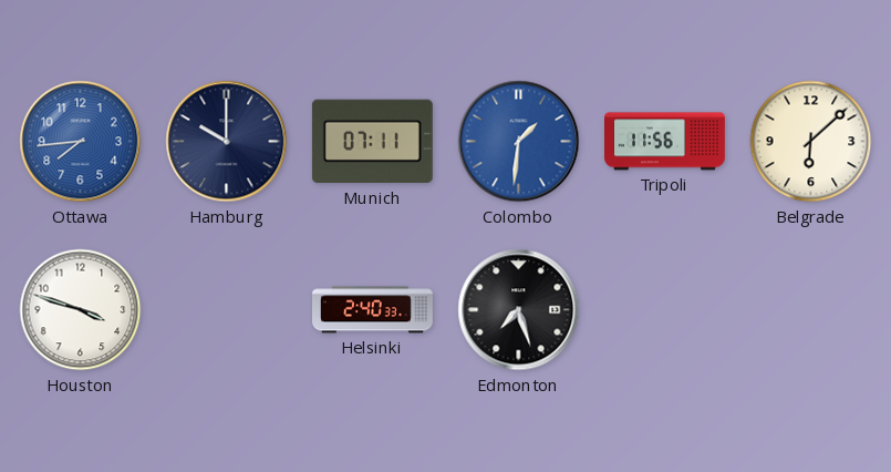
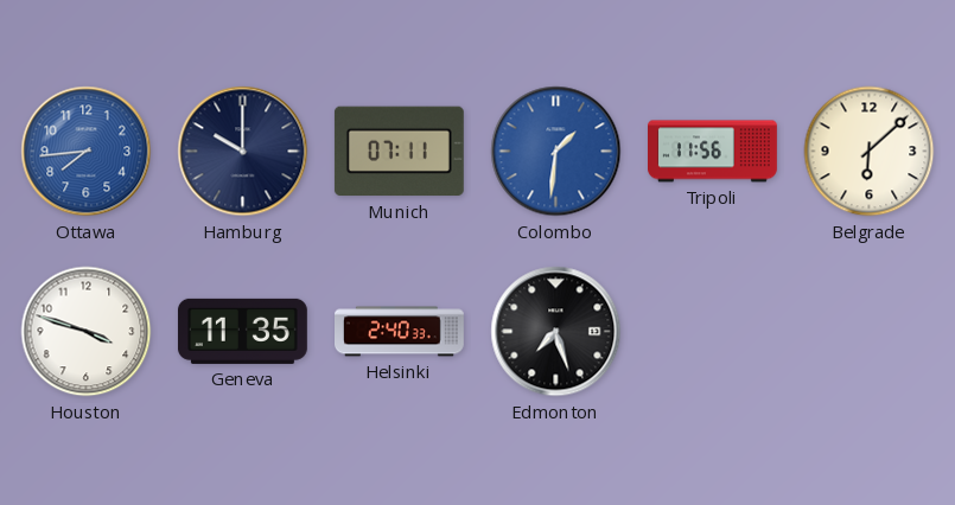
Geneva: none -> 11:35 (242, 331)
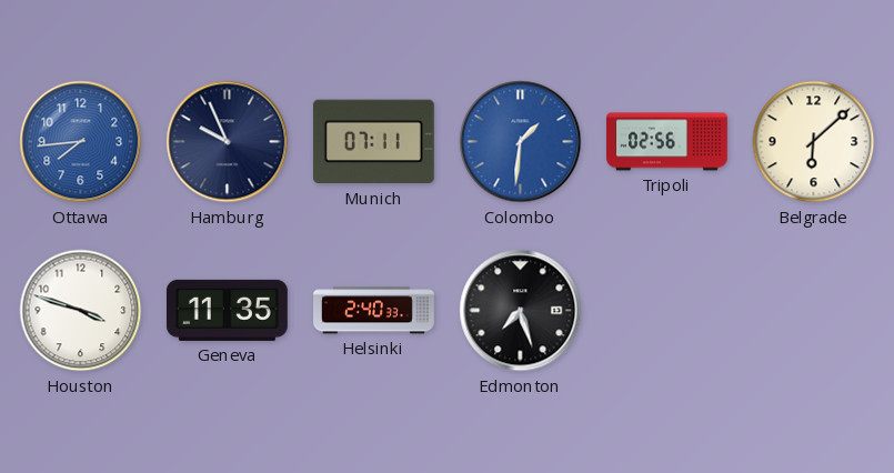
Hamburg: 10:00 -> 9:56 (228, 142)
Tripoli: 11:56 -> 02:56 (667, 142)
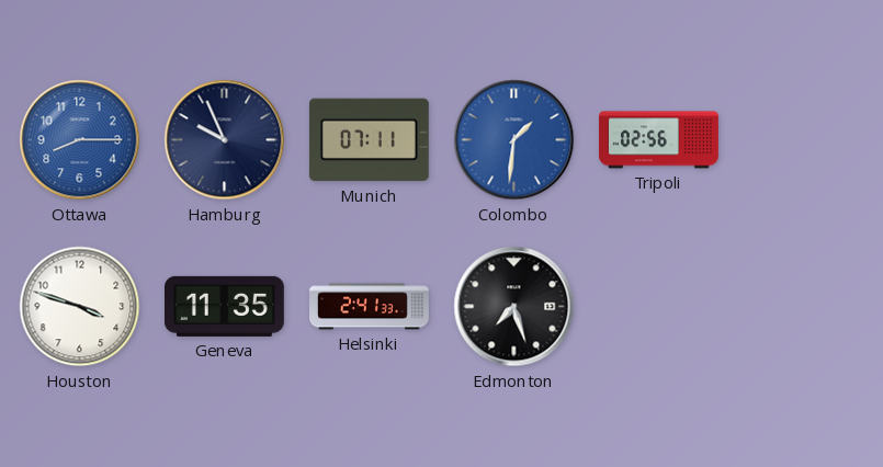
Ottawa: 7:44 -> 8:15 (80, 140)
Belgrade: 6:08 -> none (814, 142)
Helsinki: 2:40 -> 2:41 (370, 307)
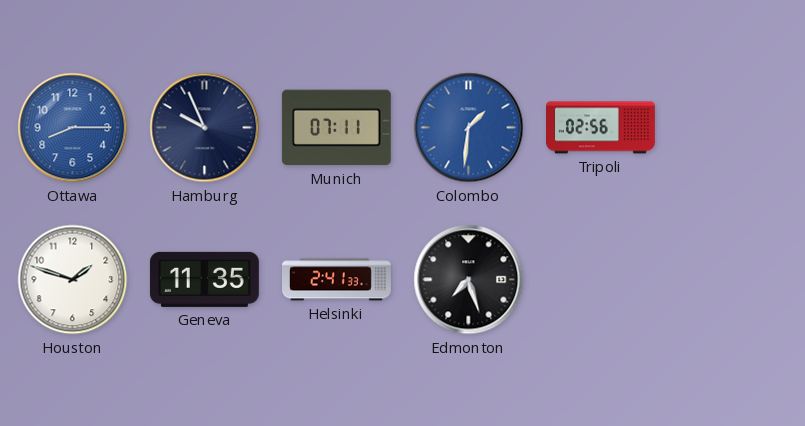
Houston: 3:48 -> 1:48 (73, 280)
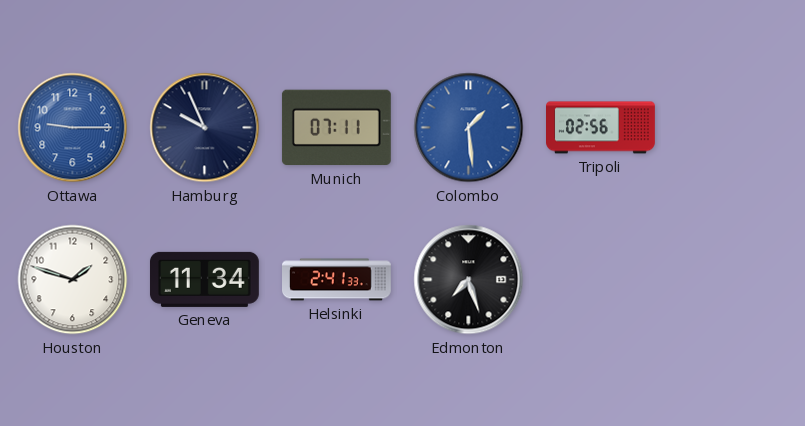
Ottawa: 8:15 -> 9:15 (73, 128)
Colombo: 1:31 -> 1:29 (469, 128)
Geneva: 11:35 -> 11:34 (204, 279)
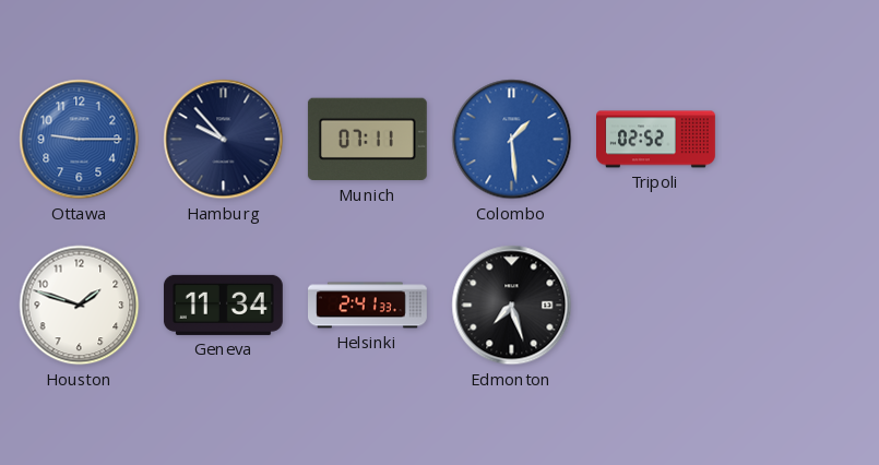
Hamburg: 9:56 -> 9:53 (224, 140)
Tripoli: 02:56 -> 02:52 (656, 140)
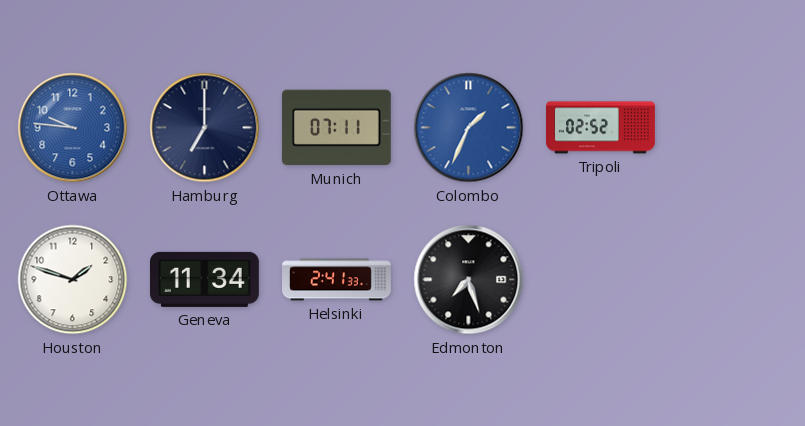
Ottawa: 9:15 -> 9:46 (73, 128)
Hamburg: 9:53 -> 7:00 (205, 128)
Colombo: 1:29 -> 1:34 (469, 128)
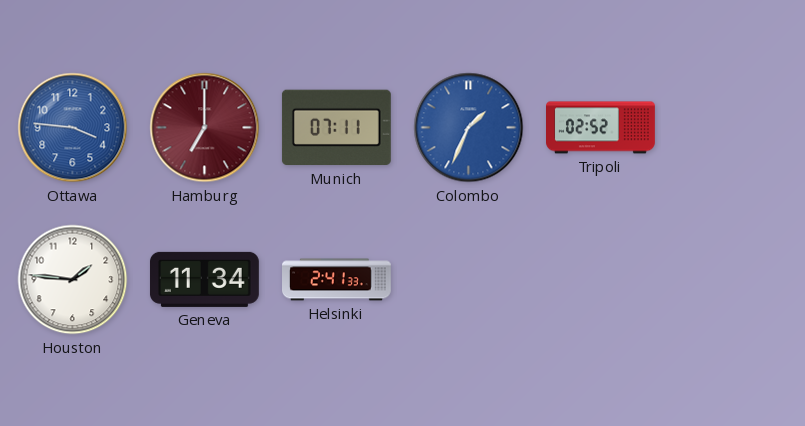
Ottawa: 9:46 -> 3:46 (73, 128)
Hamburg dial: navy -> burgundy (205, 128)
Houston: 1:48 -> 1:46 (73, 280)
Edmonton: 7:27 -> none (469, 280)
